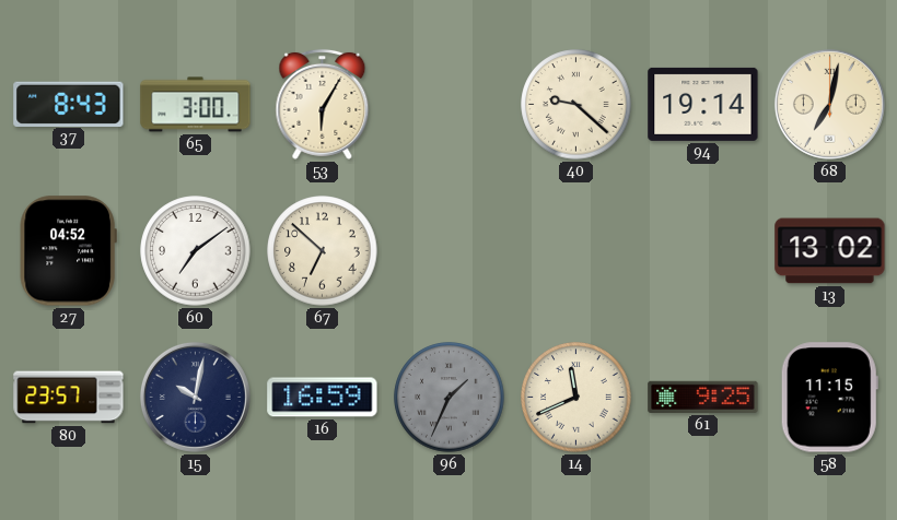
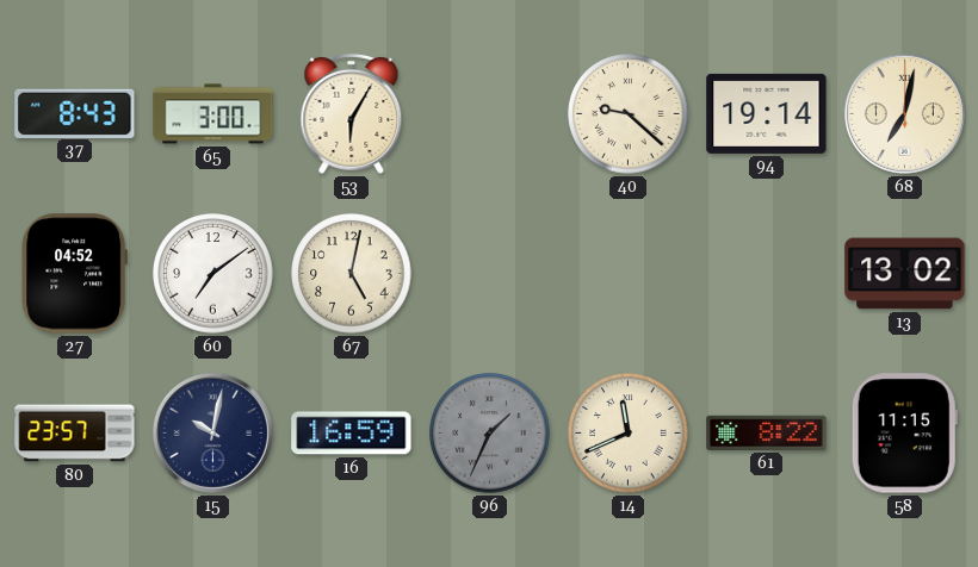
67: 6:52 -> 5:02 (352, 274)
61: 9:25 -> 8:22 (767, 432)
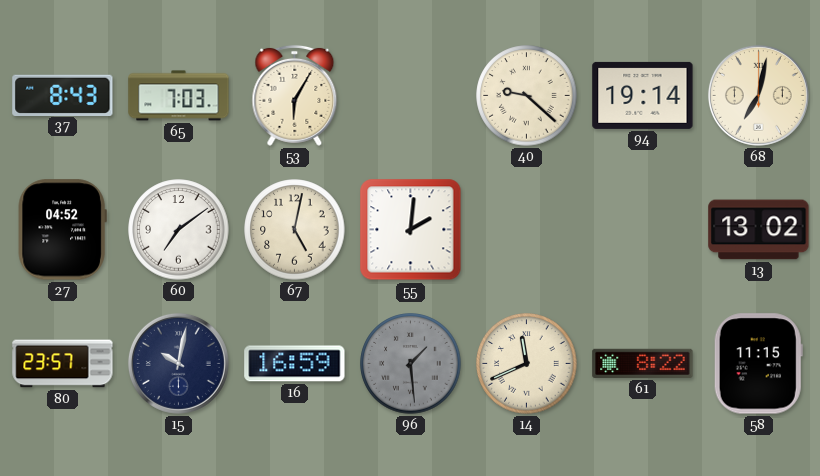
65: 3:00 -> 7:03 (179, 96)
55: none -> 2:01 (411, 230)
96: 1:34 -> 1:29 (411, 364)
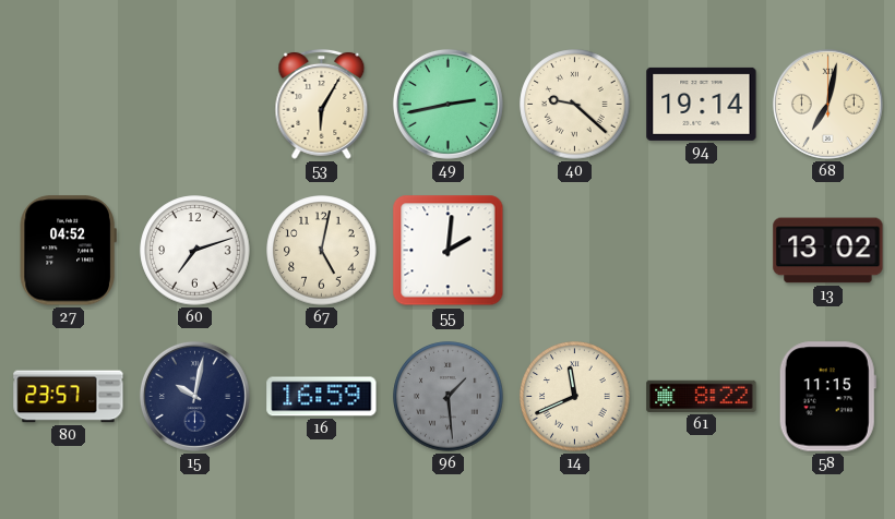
37: 8:43 -> none (63, 95)
65: 7:03 -> none (179, 96)
49: none -> 2:43 (448, 104)
60: 7:09 -> 7:12 (195, 251)
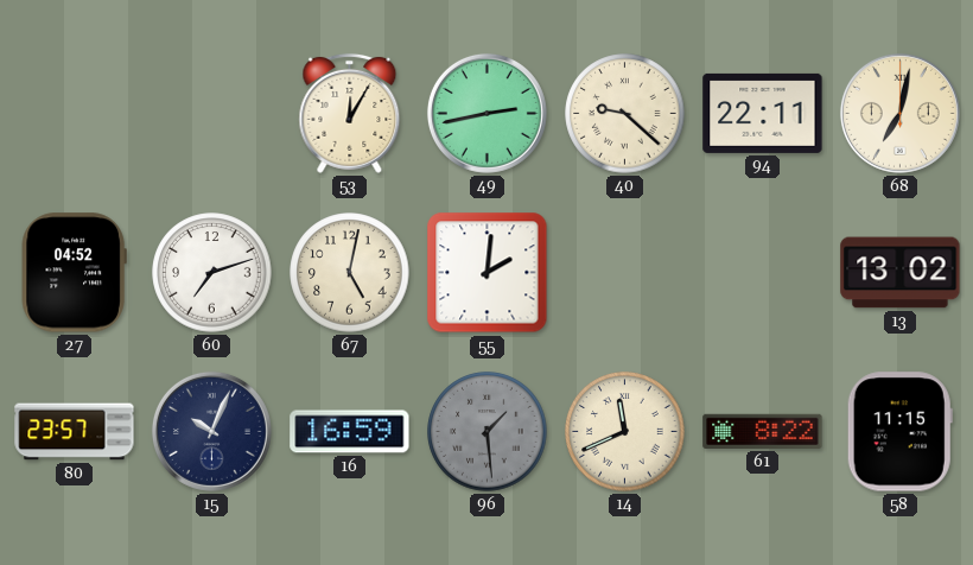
53: 6:05 -> 12:05 (350, 113)
94: 19:14 -> 22:11 (763, 113)
15: 10:02 -> 10:04 (211, 431)
